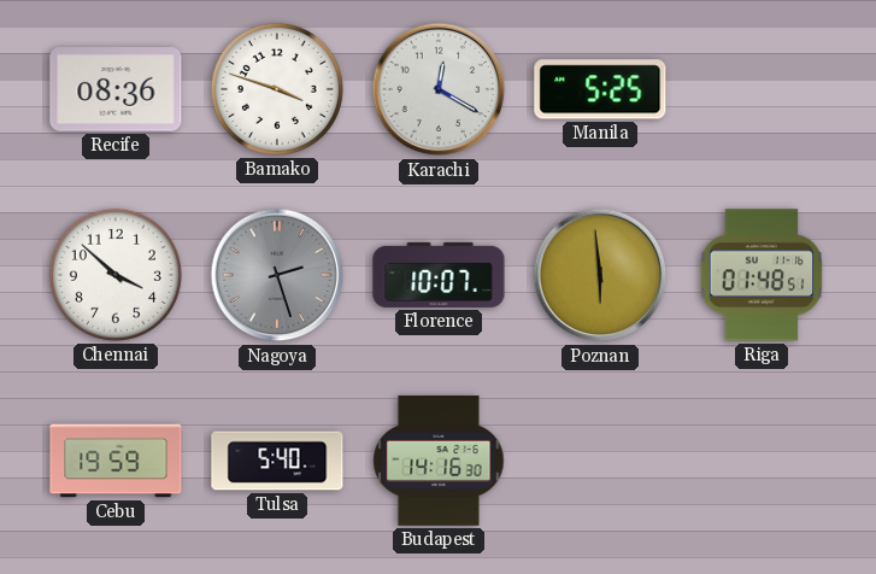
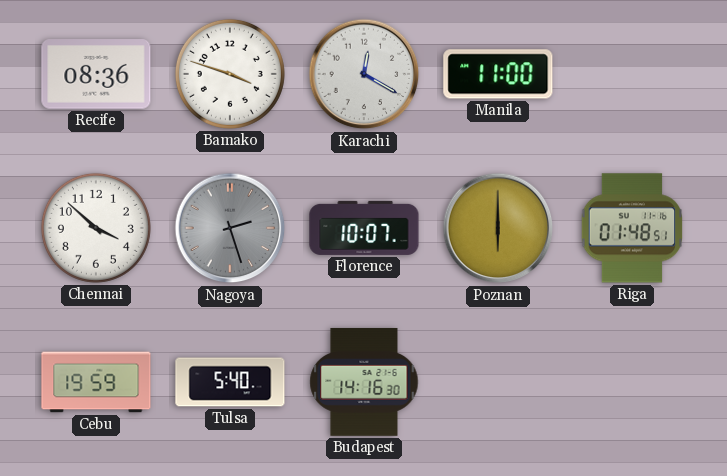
Manila: 5:25 -> 11:00 (498, 74)
Poznan: 5:59 -> 6:00 (498, 228)
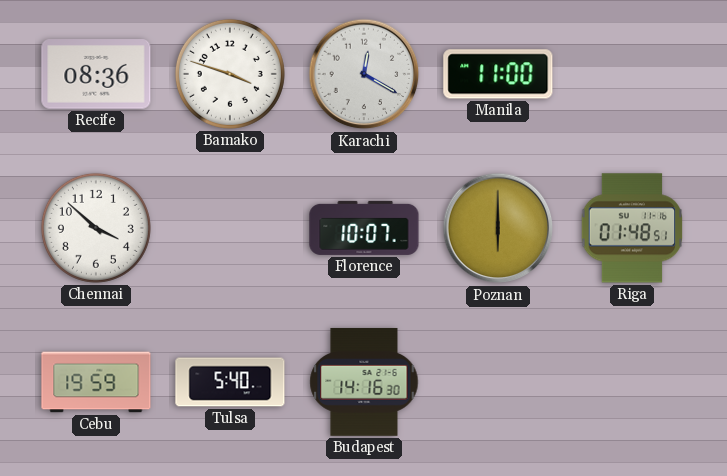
Nagoya: 2:27 -> none (230, 228)
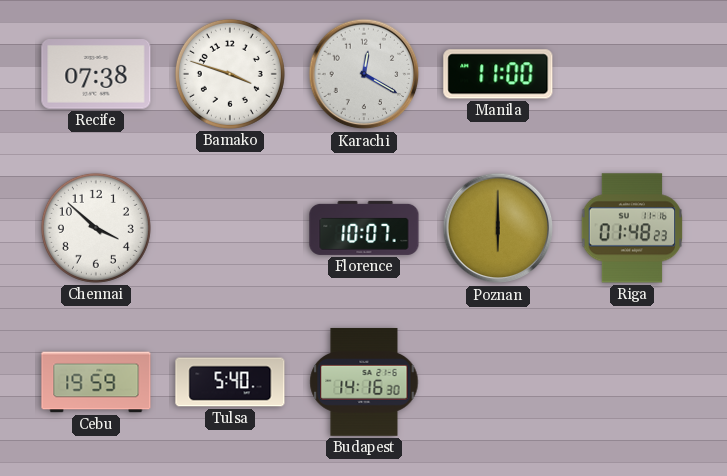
Recife: 08:36 -> 07:38 (96, 74)
Riga: 01:48:51 -> 01:48:23 (632, 228)
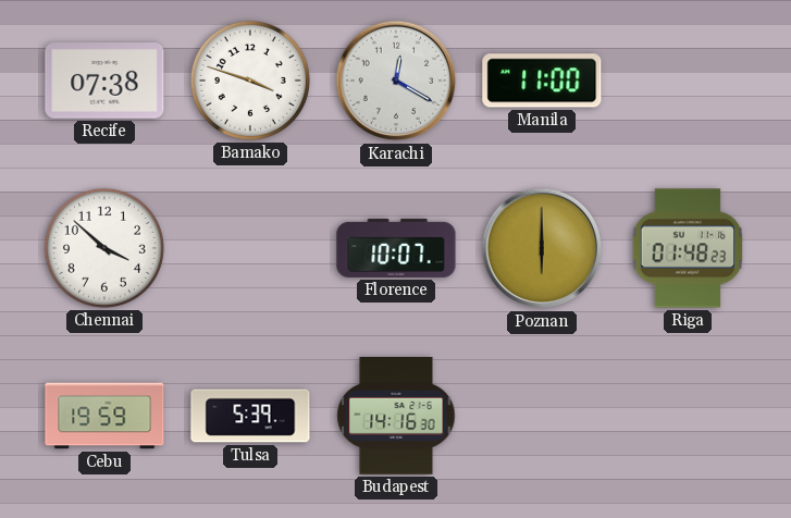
Tulsa: 5:40 -> 5:39 (250, 416)
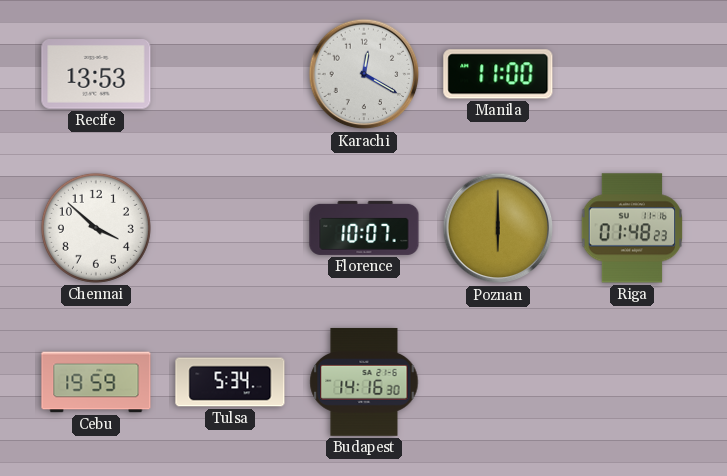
Recife: 07:38 -> 13:53 (96, 74)
Bamako: 3:48 -> none (250, 81)
Tulsa: 5:39 -> 5:34 (230, 382)
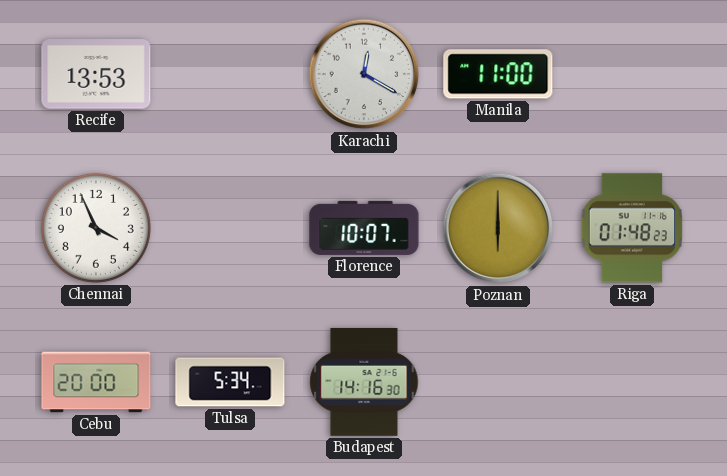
Chennai: 3:52 -> 3:56 (96, 228)
Cebu: 19:59 -> 20:00 (96, 382)
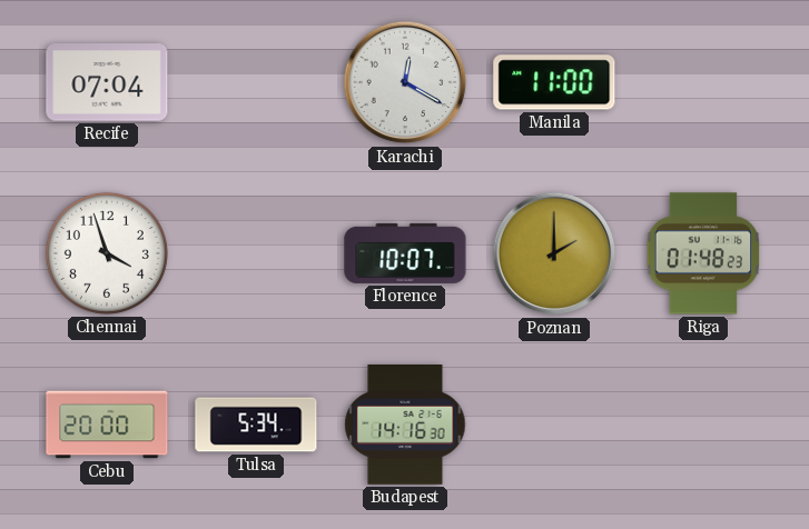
Recife: 13:53 -> 07:04 (107, 82)
Chennai: 3:56 -> 3:57 (107, 253)
Poznan: 6:00 -> 2:00 (554, 253)
